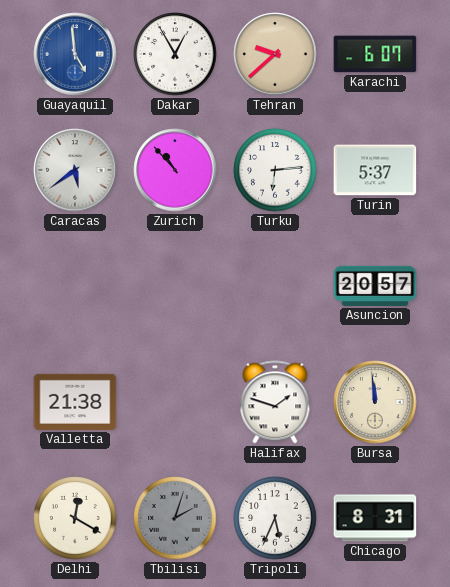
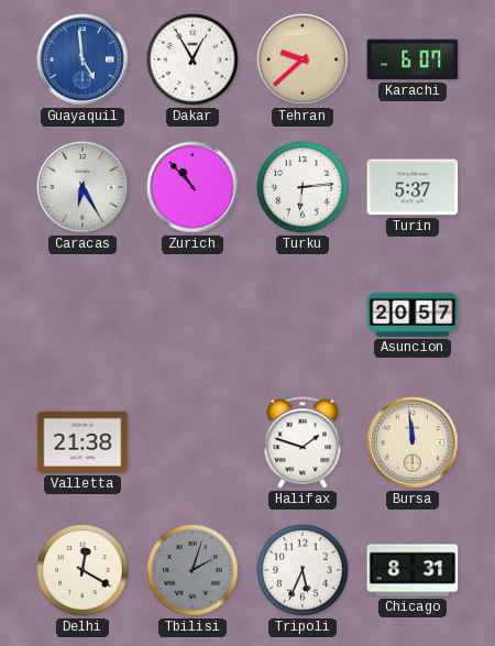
Caracas: 5:39 -> 6:25 (82, 187)
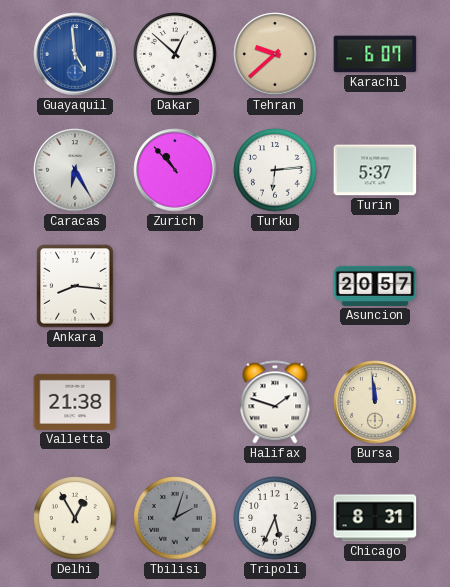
Dakar: 12:55 -> 12:52 (175, 54)
Ankara: none -> 8:16 (75, 286)
Delhi: 12:20 -> 12:55 (75, 518)
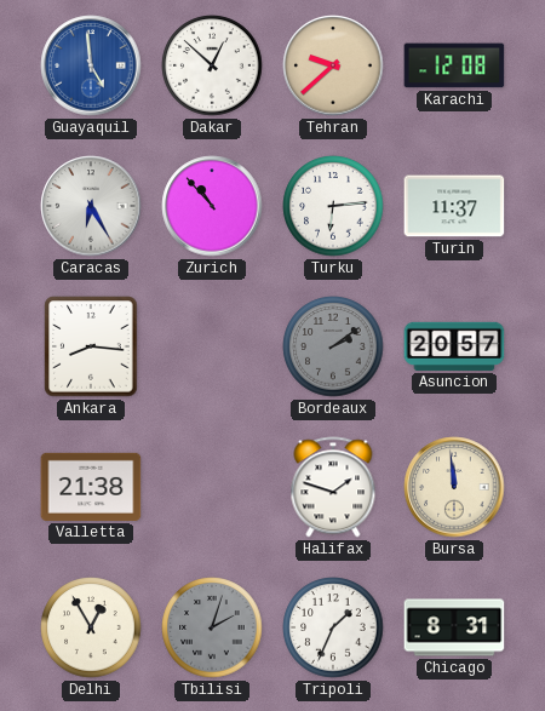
Karachi: 6:07 -> 12:08 (454, 65)
Turin: 5:37 -> 11:37 (454, 206)
Bordeaux: none -> 2:09 (333, 346)
Tripoli: 5:34 -> 1:34 (333, 627)
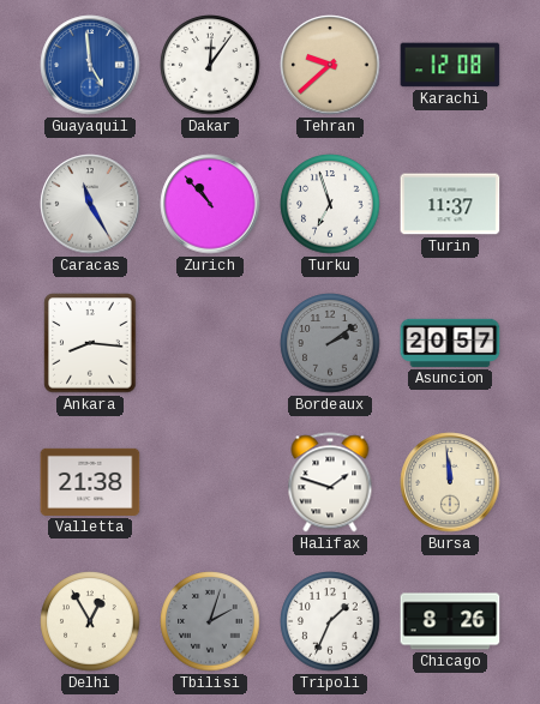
Dakar: 12:52 -> 12:06 (210, 65)
Caracas: 6:25 -> 11:25 (90, 204)
Turku: 6:14 -> 6:57 (330, 204)
Chicago: 8:31 -> 8:26 (450, 621)
